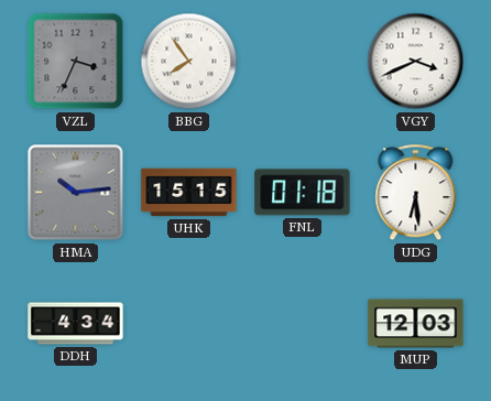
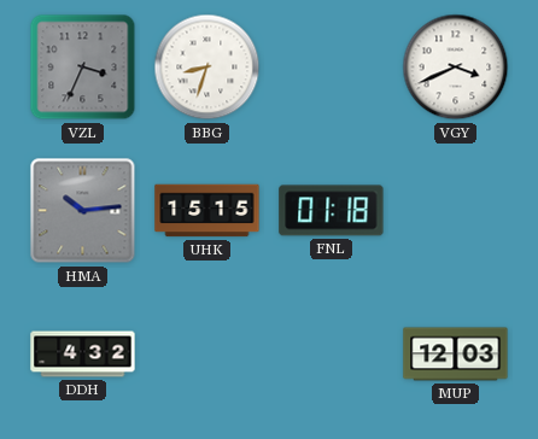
BBG: 7:54 -> 8:33 (207, 68)
UDG: 6:29 -> none (416, 193)
DDH: 4:34 -> 4:32 (83, 355)
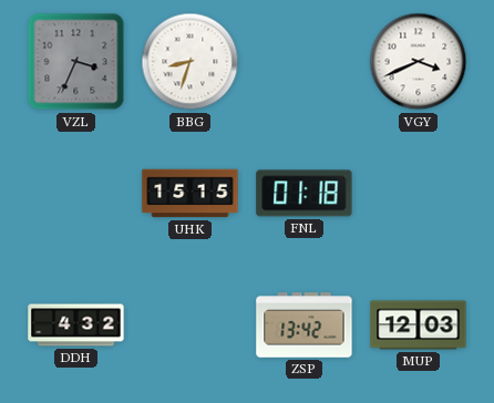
HMA: 10:14 -> none (83, 211)
ZSP: none -> 13:42 (305, 325)
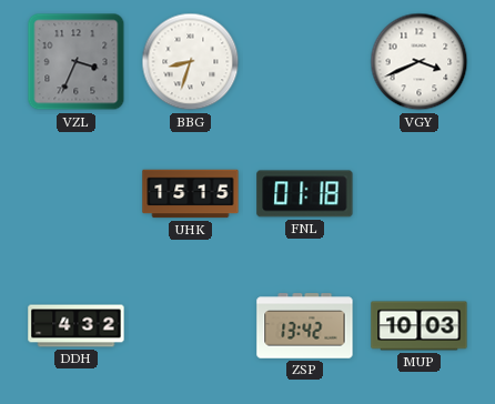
MUP: 12:03 -> 10:03 (420, 326)
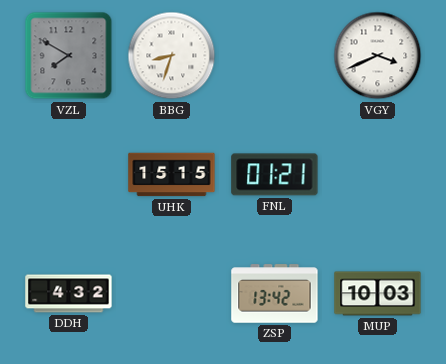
VZL: 3:34 -> 7:50 (69, 56)
FNL: 01:18 -> 01:21 (275, 175)
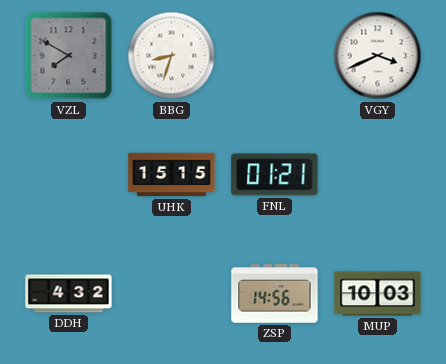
ZSP: 13:42 -> 14:56 (275, 294)
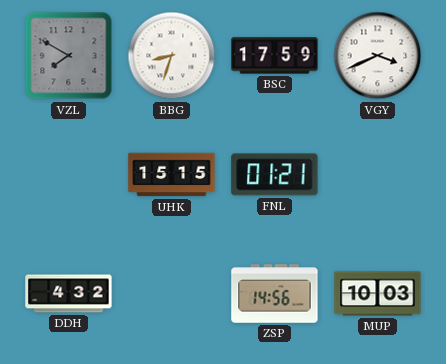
BSC: none -> 17:59 (275, 56)
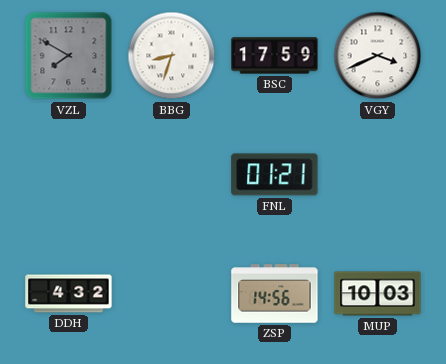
UHK: 15:15 -> none (172, 175)
